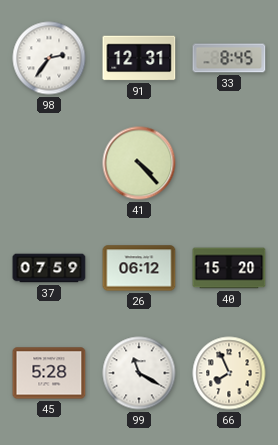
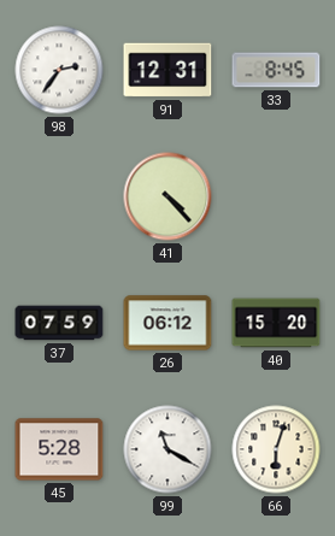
66: 7:56 -> 6:03 (276, 449)
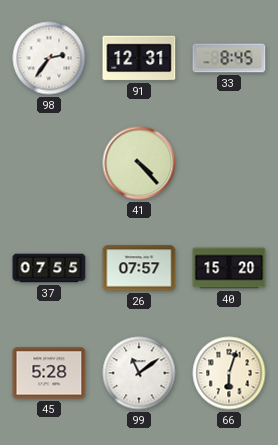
37: 07:59 -> 07:55 (49, 268)
26: 06:12 -> 07:57 (139, 268)
99: 11:20 -> 11:09 (139, 373)
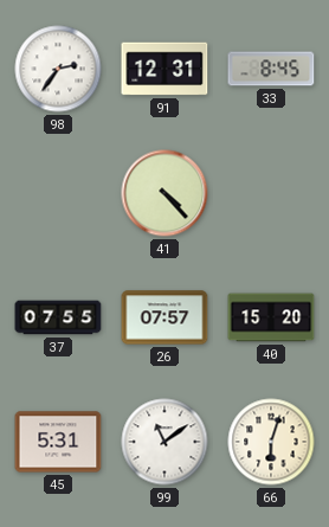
45: 5:28 -> 5:31 (58, 442)
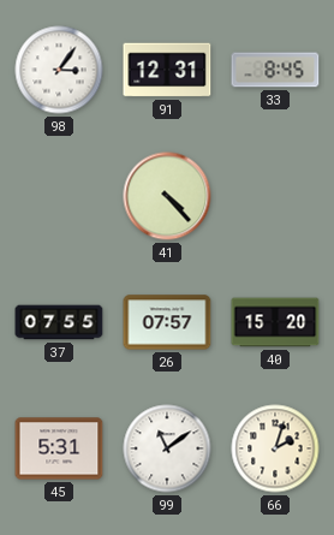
98: 2:36 -> 3:06 (59, 70)
66: 6:03 -> 2:03 (275, 448)
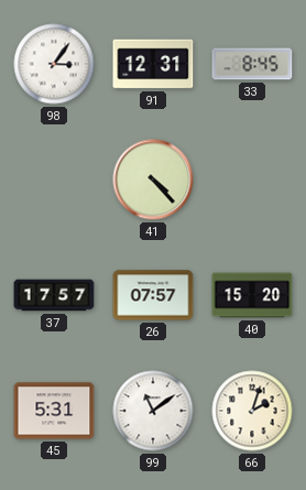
37: 07:55 -> 17:57 (54, 295)
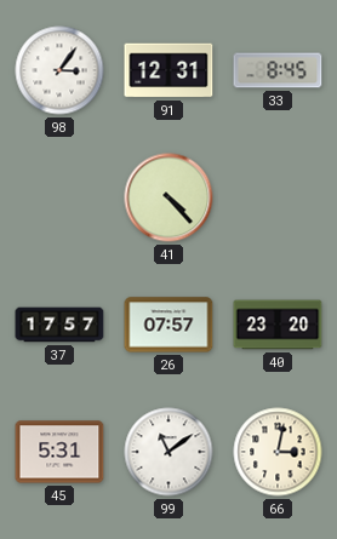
40: 15:20 -> 23:20 (278, 325)
66: 2:03 -> 3:02 (278, 452)
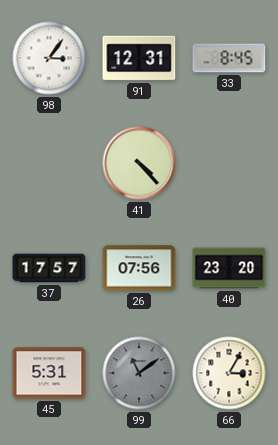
26: 07:57 -> 07:56 (139, 268)
99 dial: white -> grey (139, 373)
66: 3:02 -> 3:05 (229, 373)
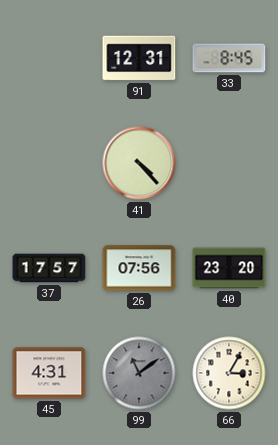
98: 3:06 -> none (49, 58)
45: 5:31 -> 4:31 (49, 373)
